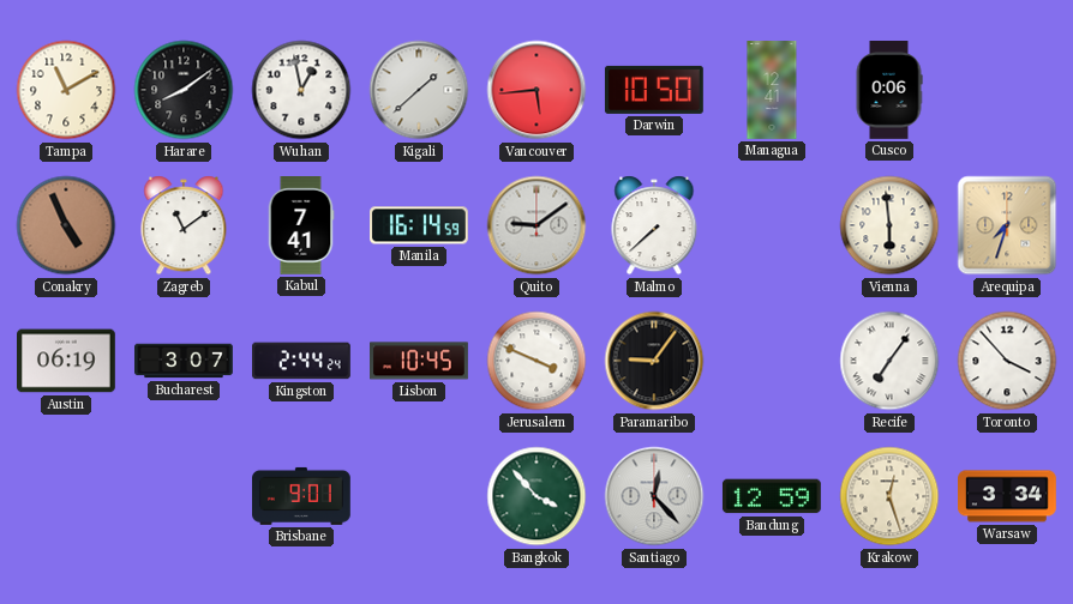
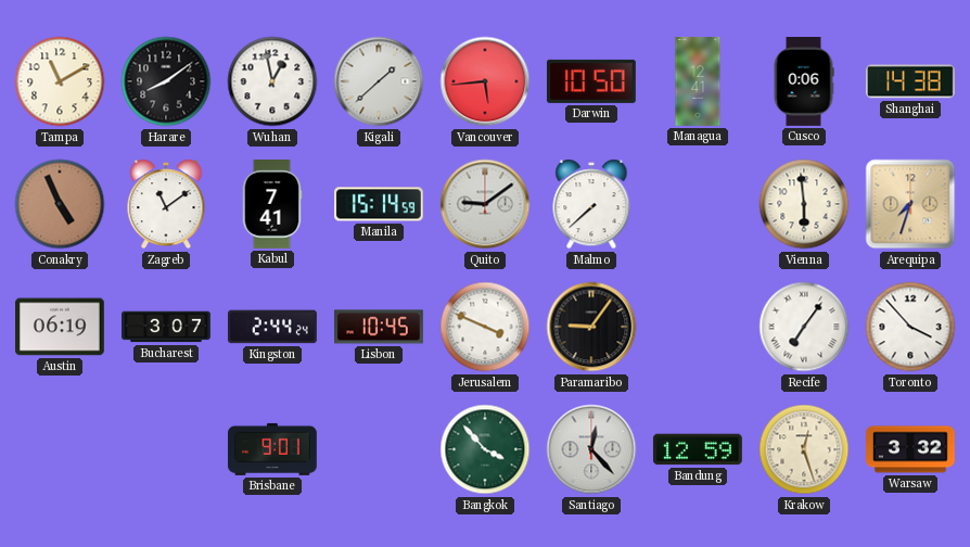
Shanghai: none -> 14:38 (910, 81)
Manila: 16:14 -> 15:14 (380, 204)
Warsaw: 3:34 -> 3:32 (911, 449)
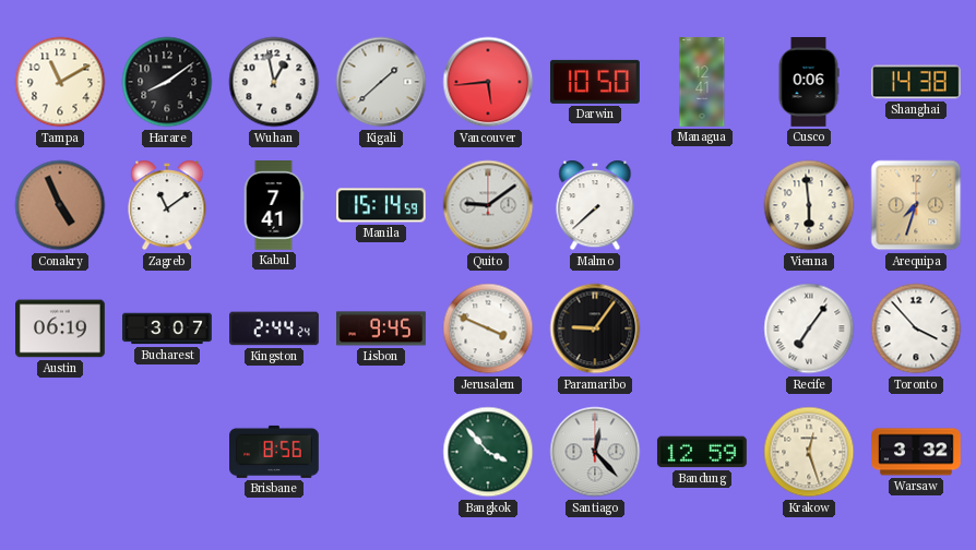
Lisbon: 10:45 -> 9:45 (382, 328)
Brisbane: 9:01 -> 8:56 (275, 452)
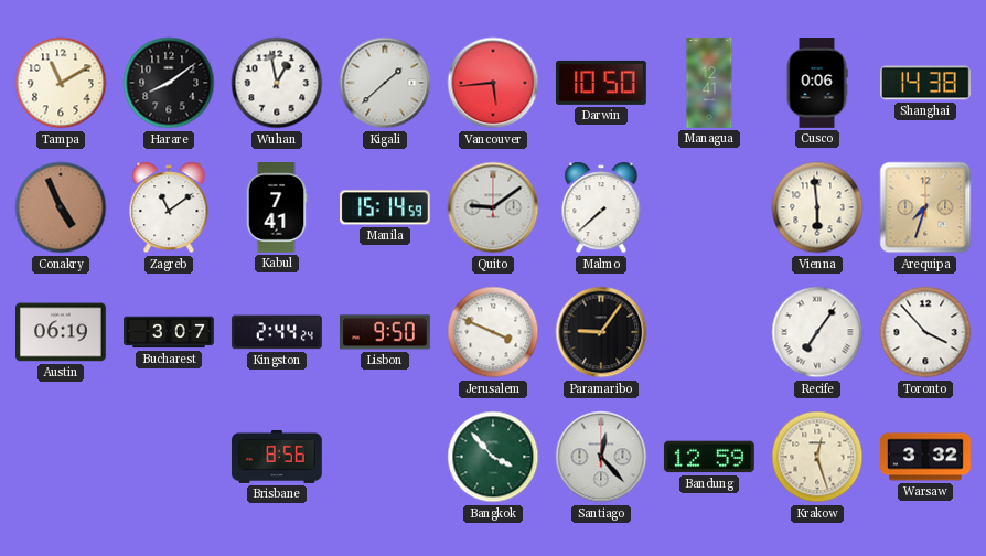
Lisbon: 9:45 -> 9:50 (386, 332)
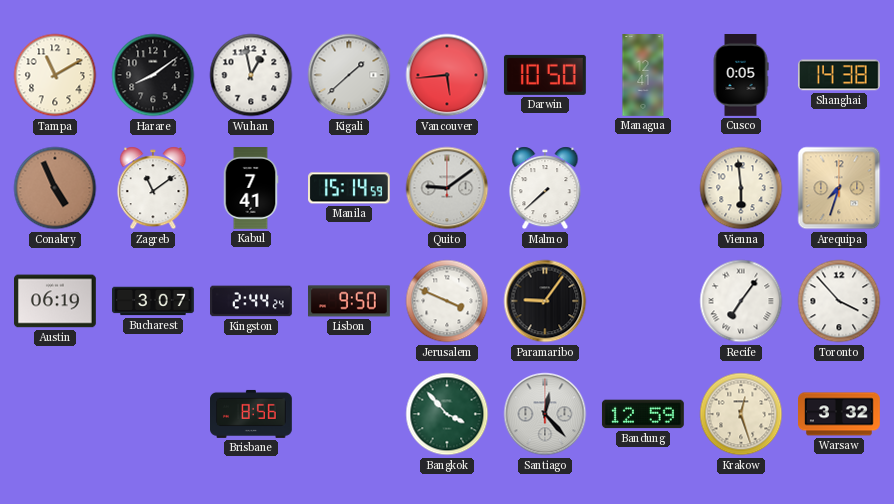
Cusco: 0:06 -> 0:05 (741, 76)
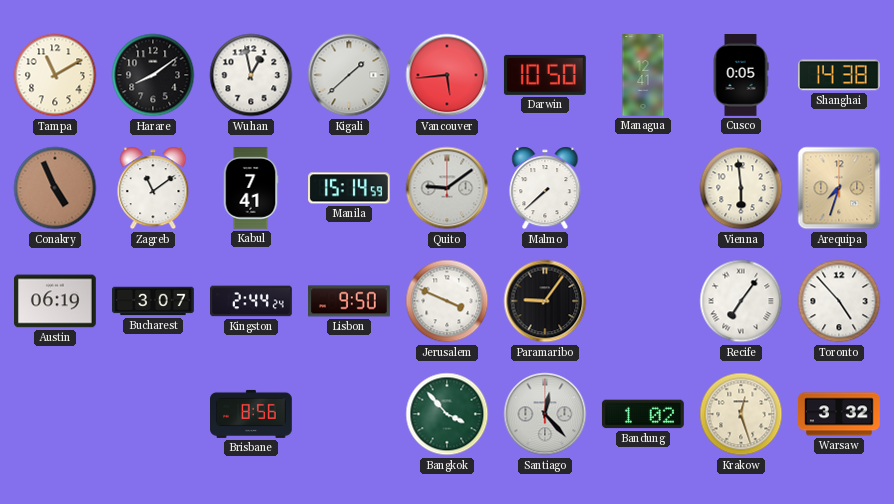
Toronto: 3:53 -> 4:53 (839, 301)
Bandung: 12:59 -> 1:02 (643, 414)
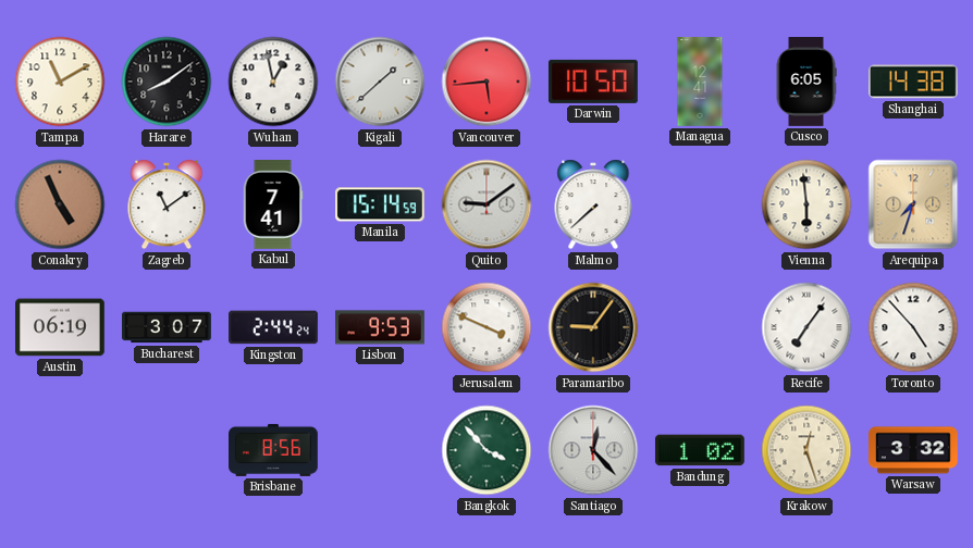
Cusco: 0:05 -> 6:05 (806, 83)
Lisbon: 9:50 -> 9:53 (381, 327)
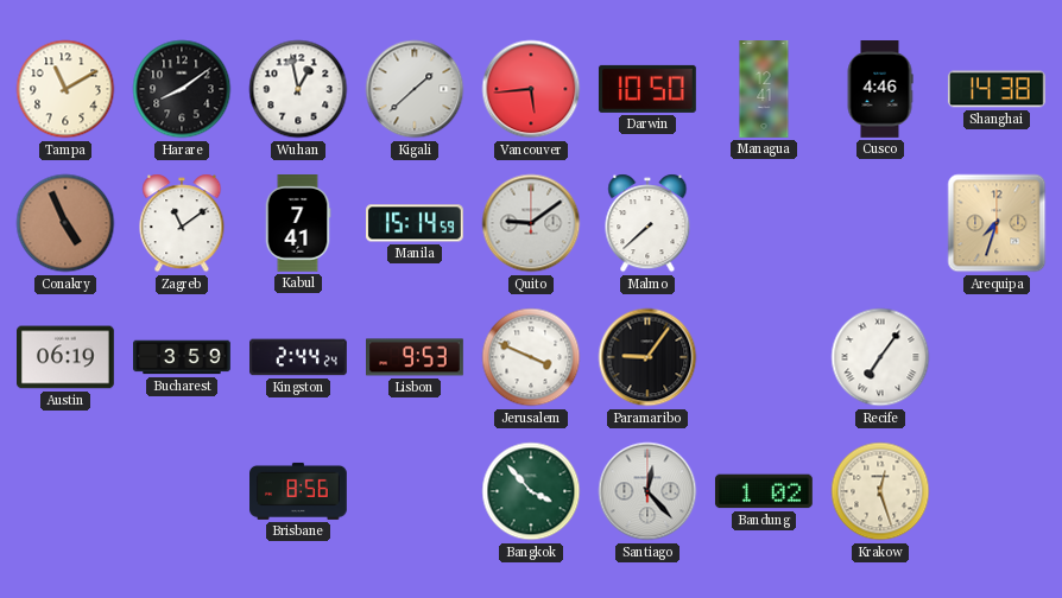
Cusco: 6:05 -> 4:46 (880, 90)
Vienna: 5:59 -> none (806, 204)
Bucharest: 3:07 -> 3:59 (183, 357)
Toronto: 4:53 -> none (913, 327)
Warsaw: 3:32 -> none (914, 450)
